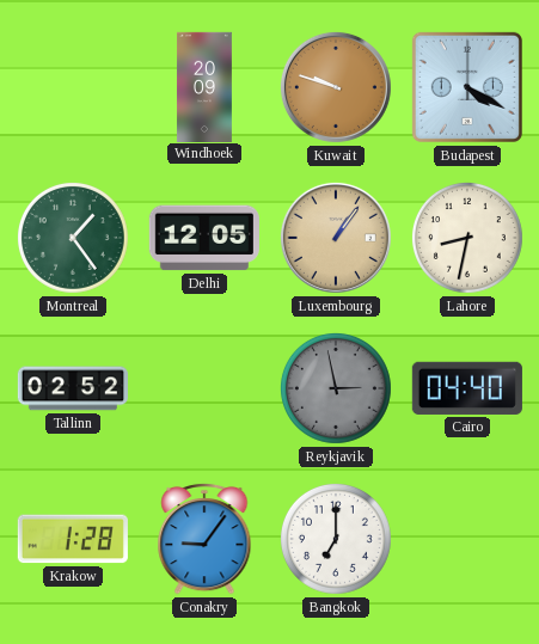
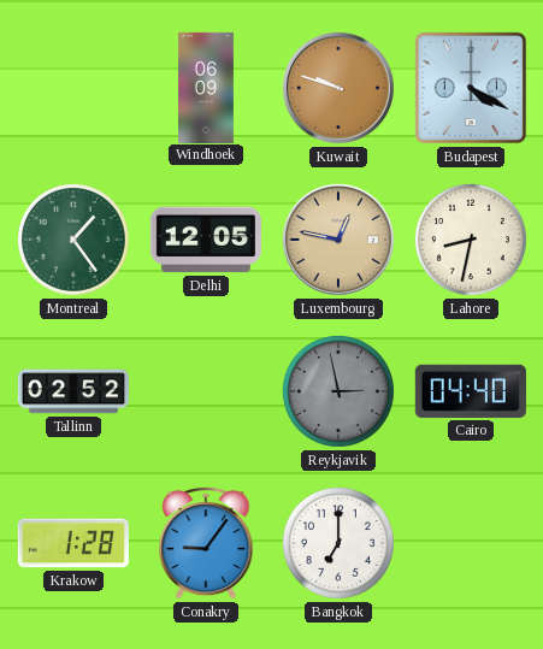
Windhoek: 20:09 -> 06:09 (206, 87)
Luxembourg: 1:06 -> 12:47 (338, 240)
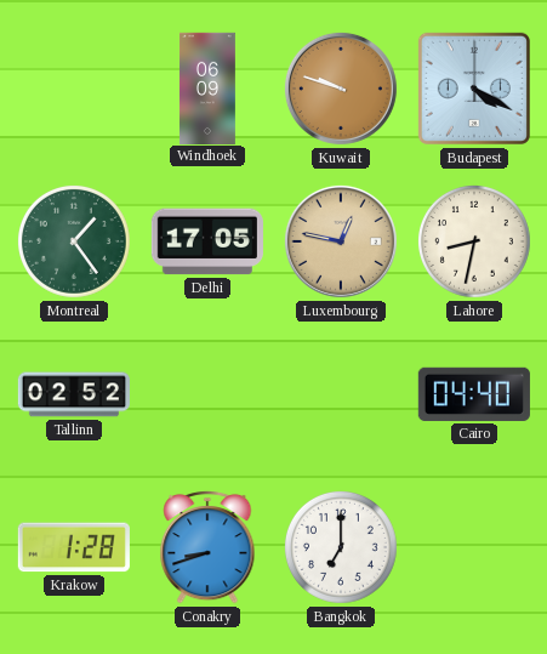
Delhi: 12:05 -> 17:05 (207, 241)
Reykjavik: 2:58 -> none (338, 391)
Conakry: 9:06 -> 8:42 (207, 547)
